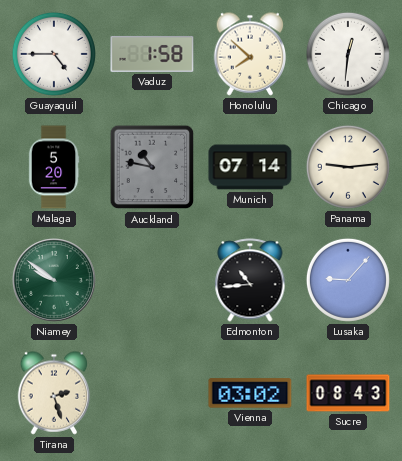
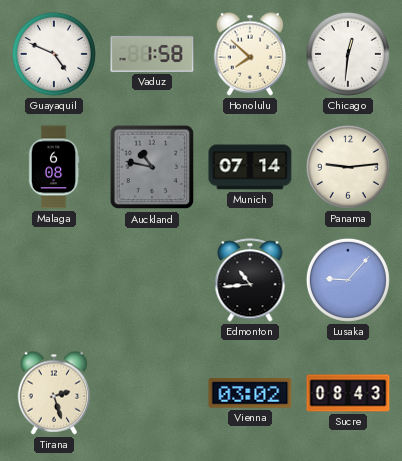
Guayaquil: 4:45 -> 4:49 (54, 54)
Malaga: 5:20 -> 6:08 (54, 167)
Niamey: 9:51 -> none (54, 280)
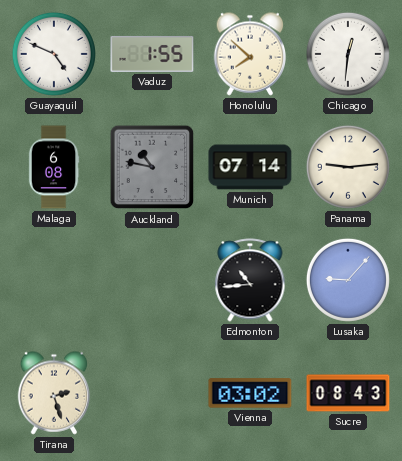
Vaduz: 1:58 -> 1:55 (152, 54)
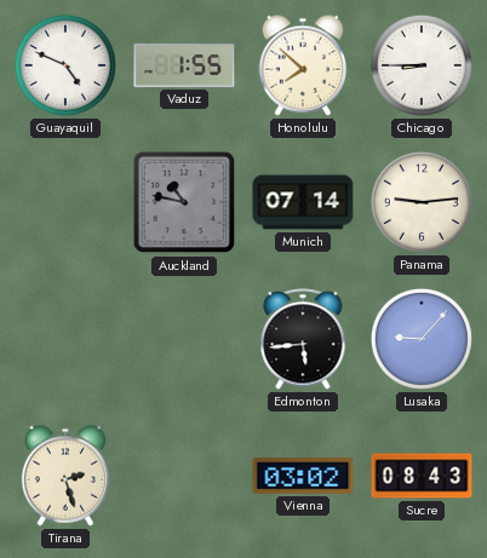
Chicago: 12:31 -> 8:45 (422, 65)
Malaga: 6:08 -> none (54, 167)
Edmonton: 10:44 -> 5:44 (303, 339)
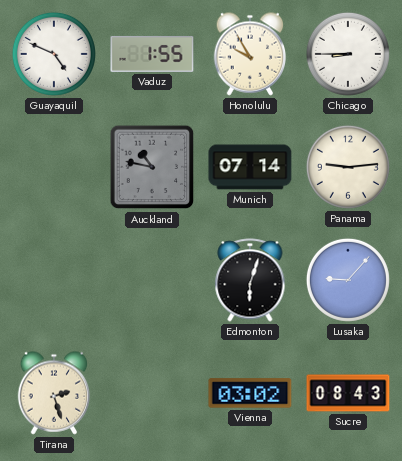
Honolulu: 7:52 -> 9:55 (250, 54)
Edmonton: 5:44 -> 6:03 (250, 280)
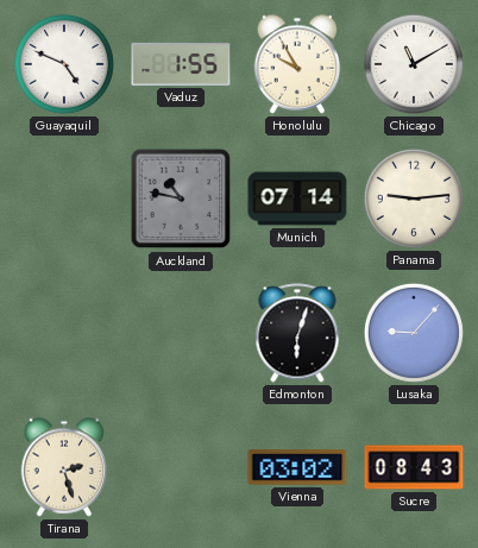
Chicago: 8:45 -> 11:10 (414, 64)
